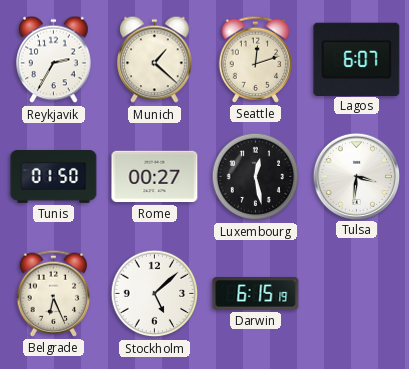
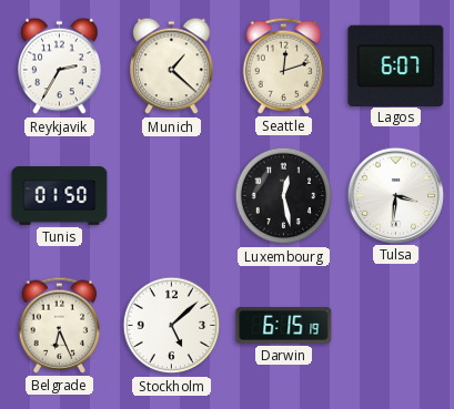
Rome: 00:27 -> none (155, 177)
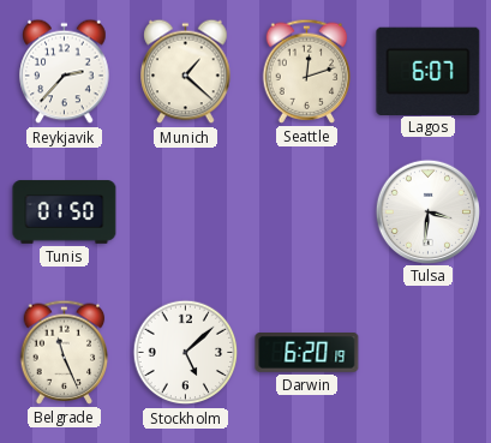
Reykjavik: 2:35 -> 2:37 (65, 72)
Luxembourg: 12:28 -> none (284, 196)
Belgrade: 6:26 -> 11:26 (65, 352)
Darwin: 6:15 -> 6:20 (307, 353)
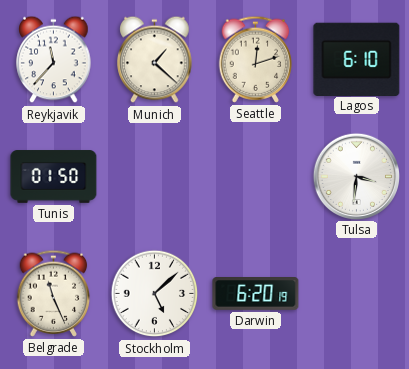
Reykjavik: 2:37 -> 11:37 (54, 60)
Lagos: 6:07 -> 6:10 (357, 59)
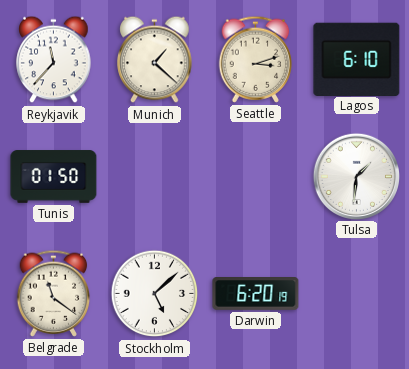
Seattle: 12:12 -> 3:12 (256, 59)
Tulsa: 3:31 -> 1:31 (356, 176)
Belgrade: 11:26 -> 11:21 (54, 293)
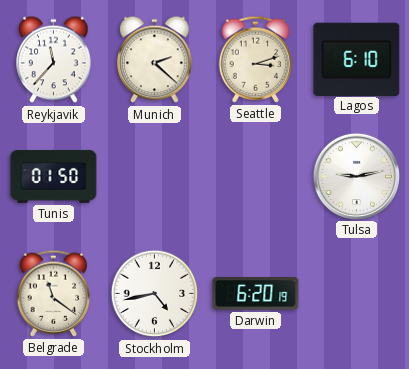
Munich: 1:22 -> 2:22 (155, 60)
Tulsa: 1:31 -> 9:13 (356, 176)
Stockholm: 5:08 -> 4:43 (155, 294)
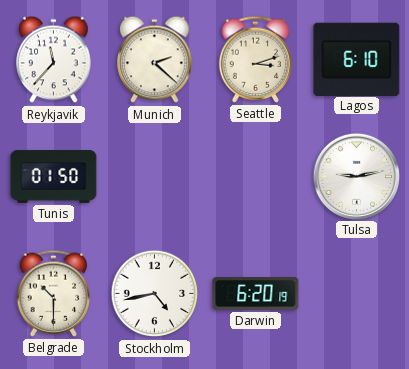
Belgrade: 11:21 -> 10:30 (54, 293)
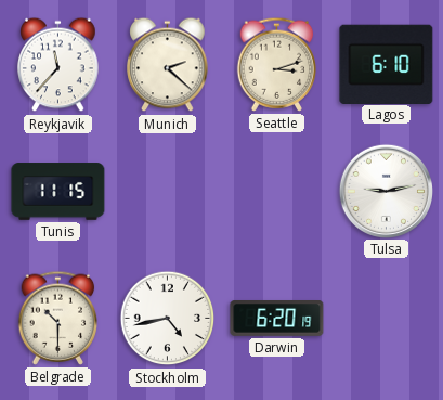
Tunis: 01:50 -> 11:15 (58, 192)
